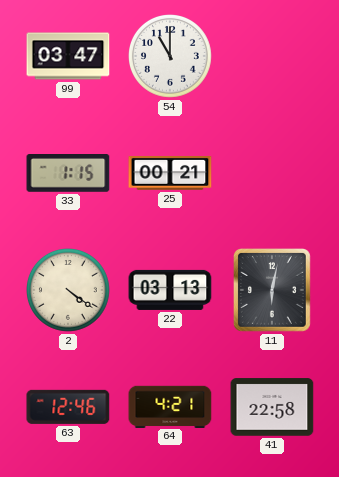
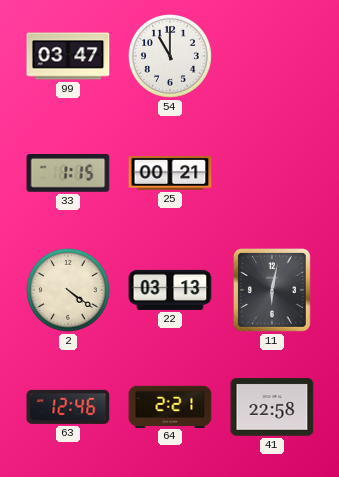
64: 4:21 -> 2:21 (170, 406)
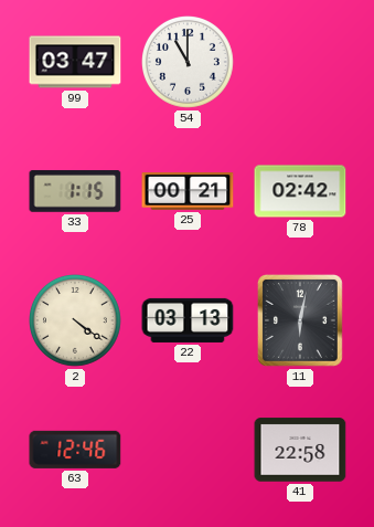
78: none -> 02:42 (300, 191)
64: 2:21 -> none (170, 406)
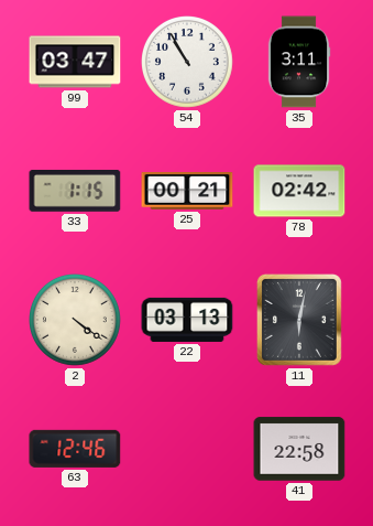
54: 11:00 -> 10:55 (188, 63)
35: none -> 3:11 (299, 62)
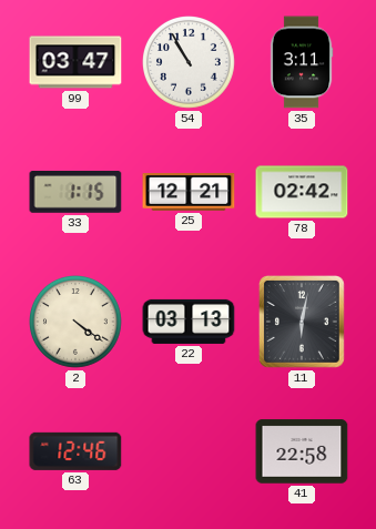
25: 00:21 -> 12:21 (189, 193)
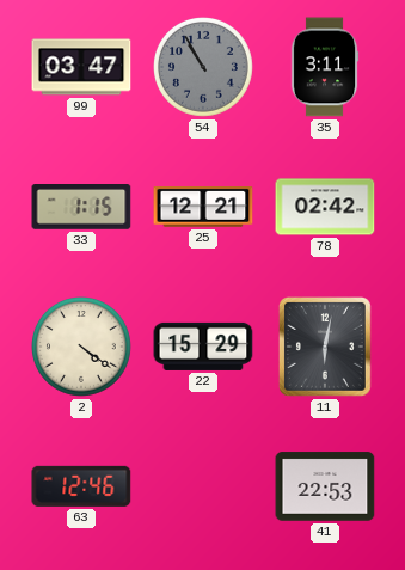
54 dial: white -> grey (204, 68)
22: 03:13 -> 15:29 (203, 347)
41: 22:58 -> 22:53 (325, 486)
